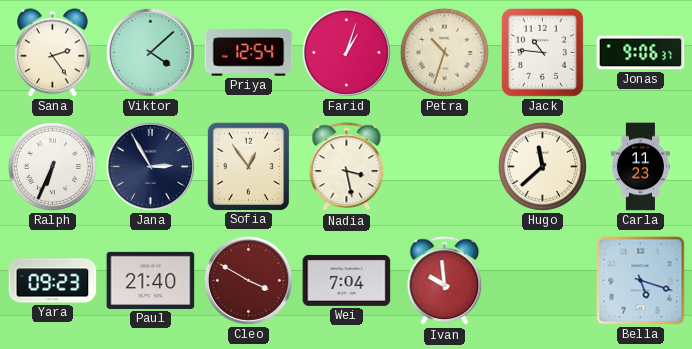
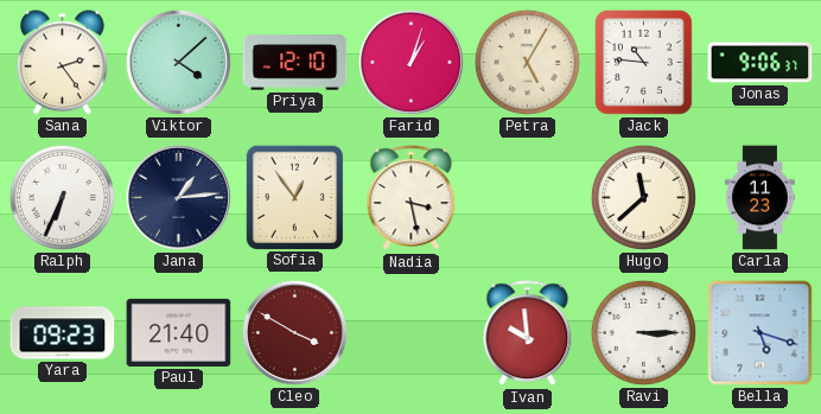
Priya: 12:54 -> 12:10 (295, 63)
Petra: 10:33 -> 5:05 (527, 62)
Jana: 2:55 -> 1:14 (178, 197)
Wei: 7:04 -> none (347, 280)
Ravi: none -> 3:15 (643, 332)
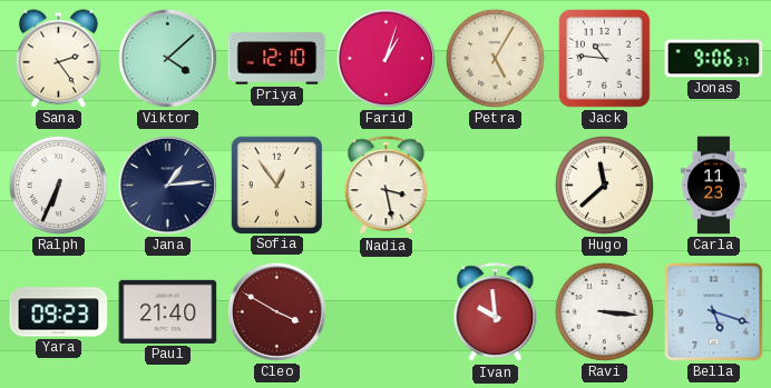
Ravi: 3:15 -> 3:16 (604, 311)
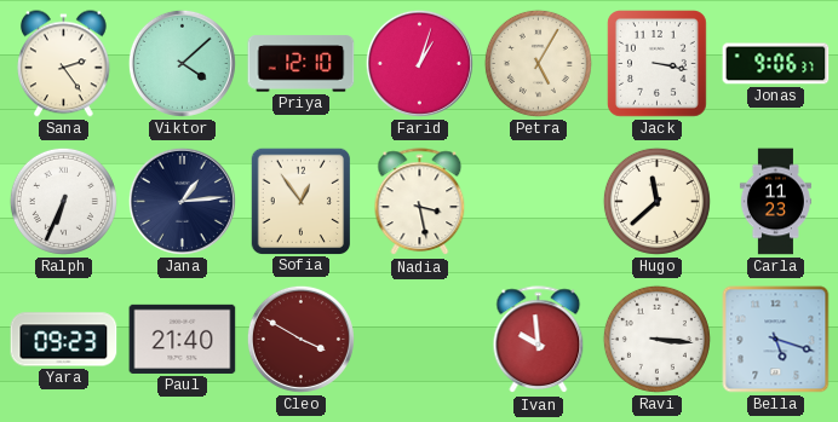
Jack: 10:46 -> 3:17 (658, 64)
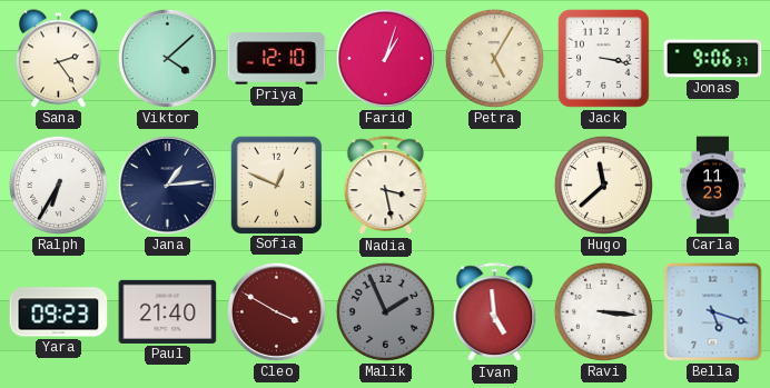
Ralph: 6:34 -> 6:35 (58, 185)
Sofia: 12:54 -> 12:49 (276, 185)
Malik: none -> 1:56 (385, 311)
Ivan: 9:59 -> 4:59 (495, 312)
